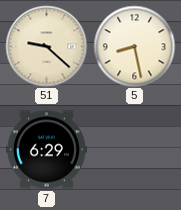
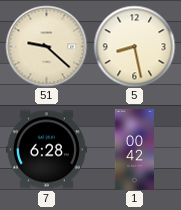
7: 6:29 -> 6:28 (46, 150)
1: none -> 00:42 (134, 149)
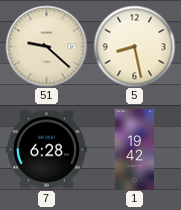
1: 00:42 -> 19:42 (134, 149)
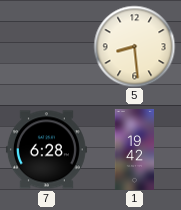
51: 9:22 -> none (46, 46)
5: 8:28 -> 8:29 (134, 46)
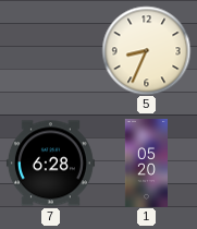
5: 8:29 -> 8:34 (146, 50)
1: 19:42 -> 05:20 (146, 162)
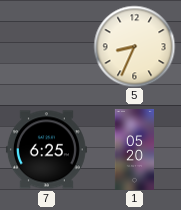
7: 6:28 -> 6:25 (46, 150)
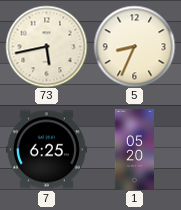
73: none -> 5:43 (46, 46)
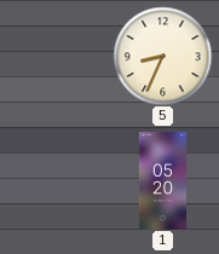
73: 5:43 -> none (46, 46)
7: 6:25 -> none (46, 150)
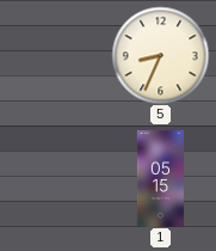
1: 05:20 -> 05:15 (160, 178)
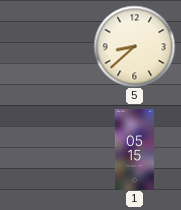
5: 8:34 -> 8:38 (134, 46)
